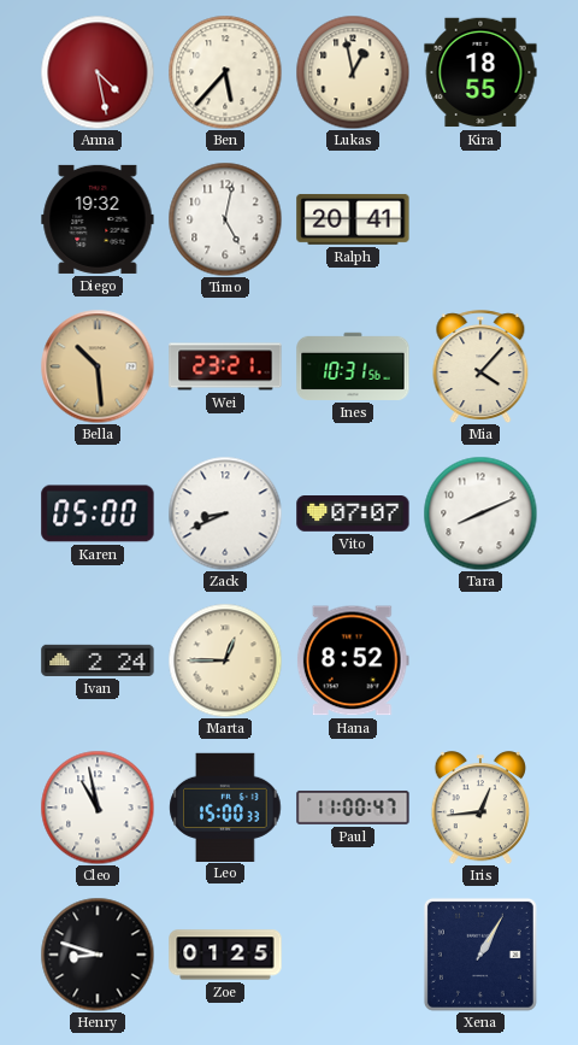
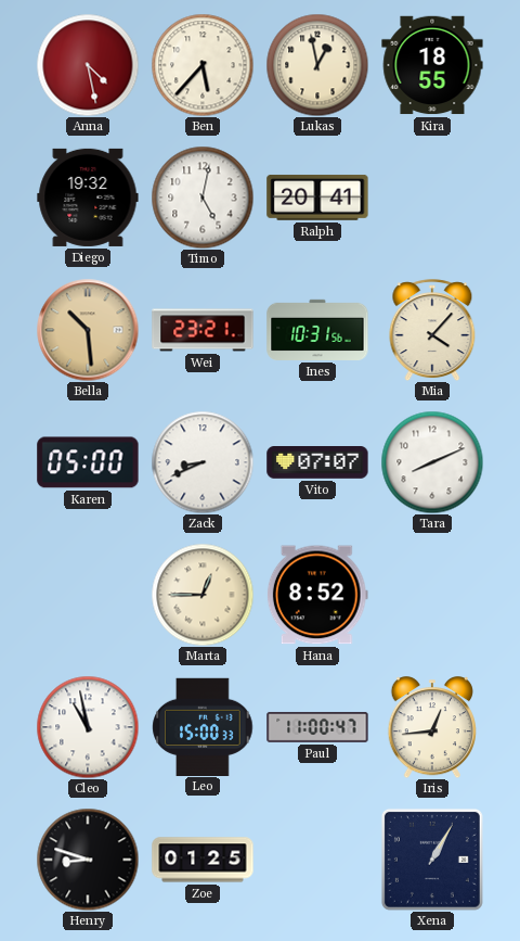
Ivan: 2:24 -> none (98, 661)
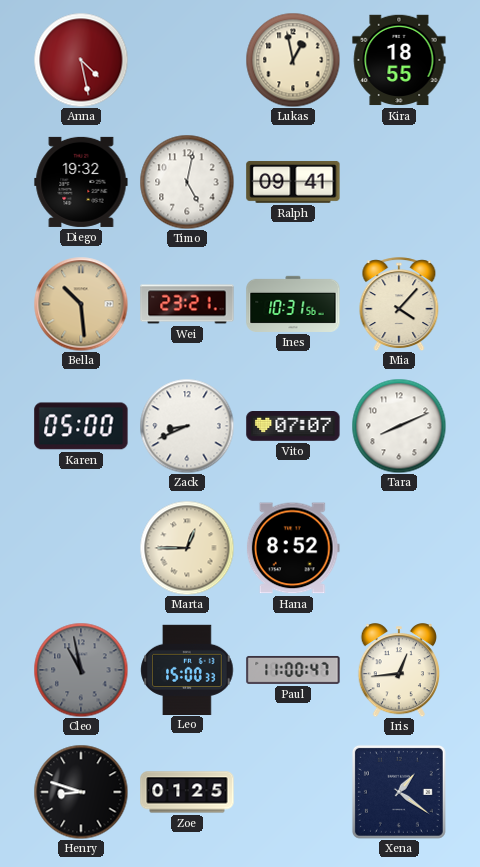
Ben: 5:37 -> none (203, 65)
Ralph: 20:41 -> 09:41 (293, 182)
Cleo dial: white -> grey (81, 670)
Xena: 1:05 -> 1:21 (399, 792)
